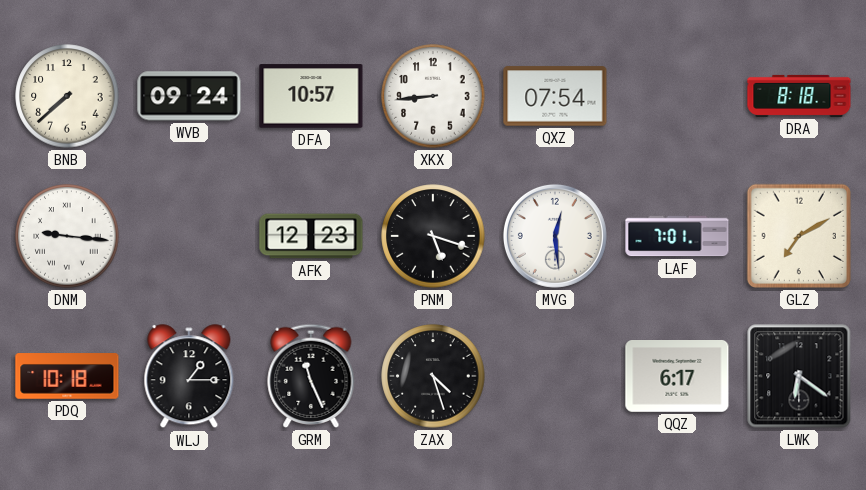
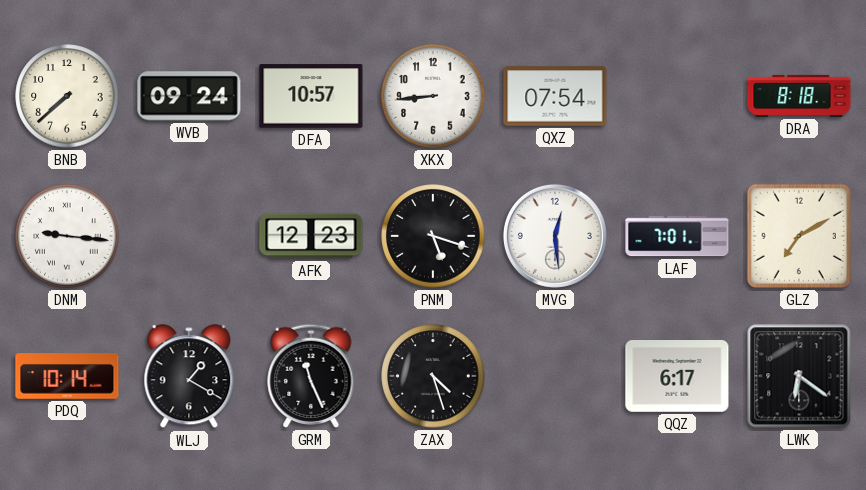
PDQ: 10:18 -> 10:14 (67, 376)
WLJ: 1:15 -> 1:20 (189, 377)
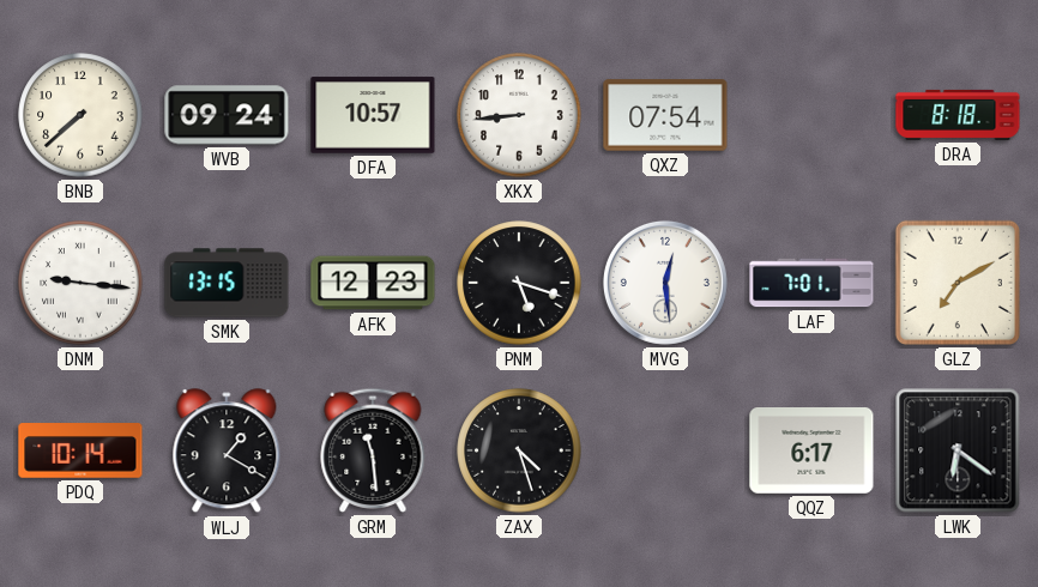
SMK: none -> 13:15 (227, 283)
GRM: 11:26 -> 11:29 (373, 450)
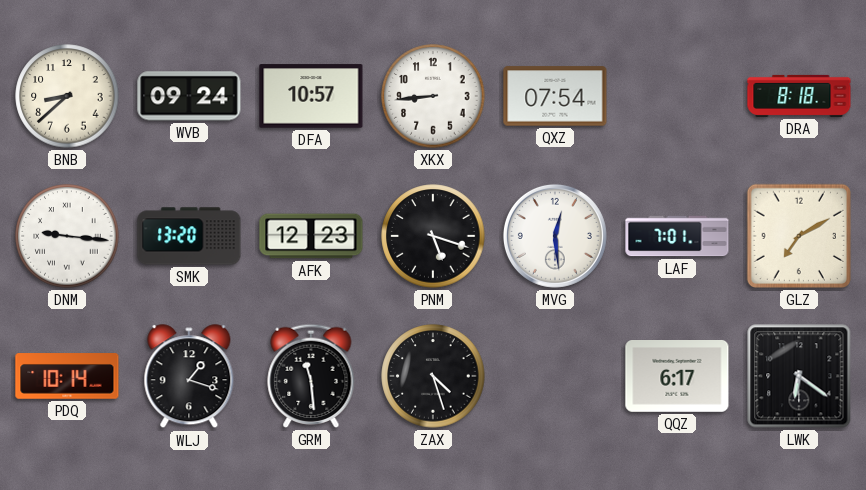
BNB: 7:38 -> 8:38 (67, 96)
SMK: 13:15 -> 13:20 (189, 236)
WLJ: 1:20 -> 1:18 (189, 377)
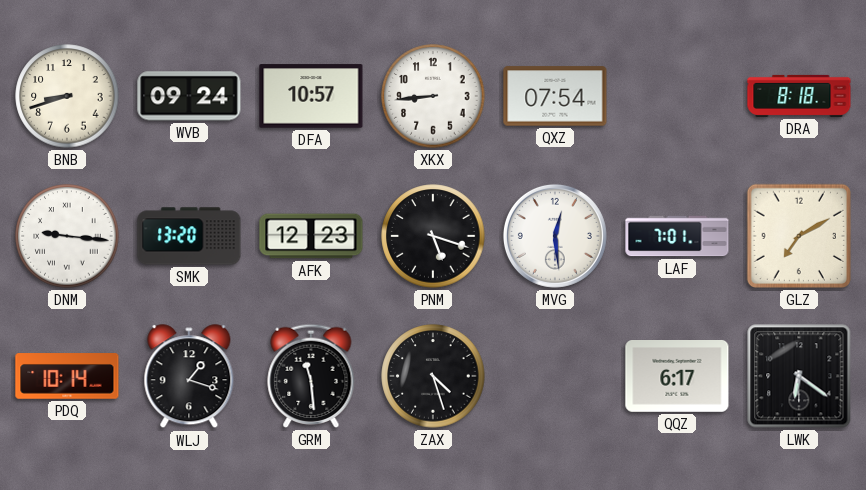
BNB: 8:38 -> 8:42 (67, 96)
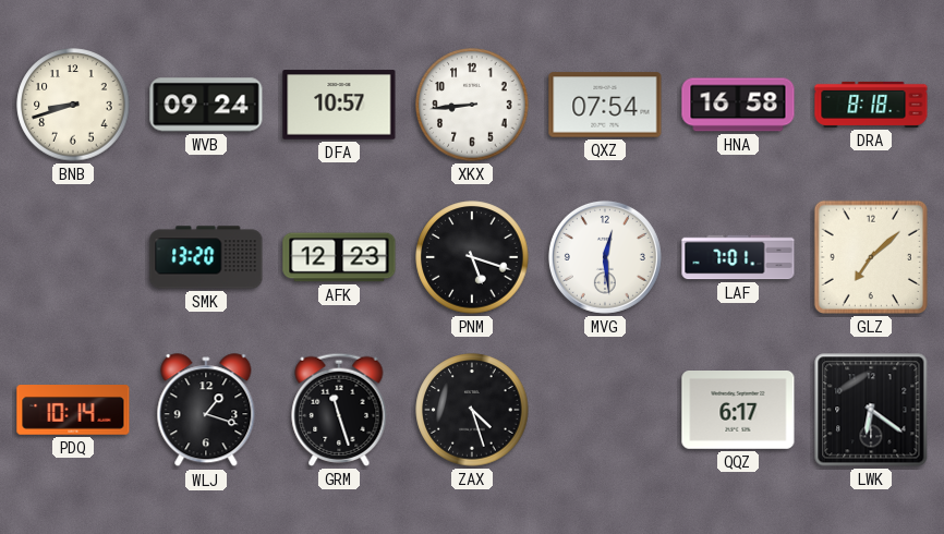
HNA: none -> 16:58 (738, 105)
DNM: 9:16 -> none (67, 236)
GLZ: 7:10 -> 7:08 (871, 257)
GRM: 11:29 -> 11:27 (339, 410)
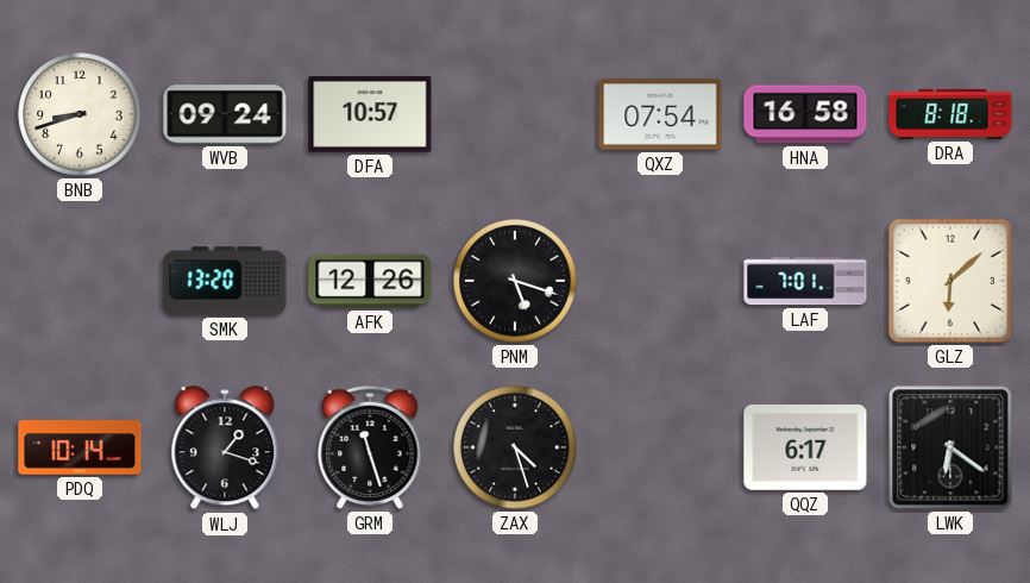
XKX: 8:44 -> none (472, 105)
AFK: 12:23 -> 12:26 (370, 281)
MVG: 12:29 -> none (605, 257)
GLZ: 7:08 -> 6:08 (950, 281)
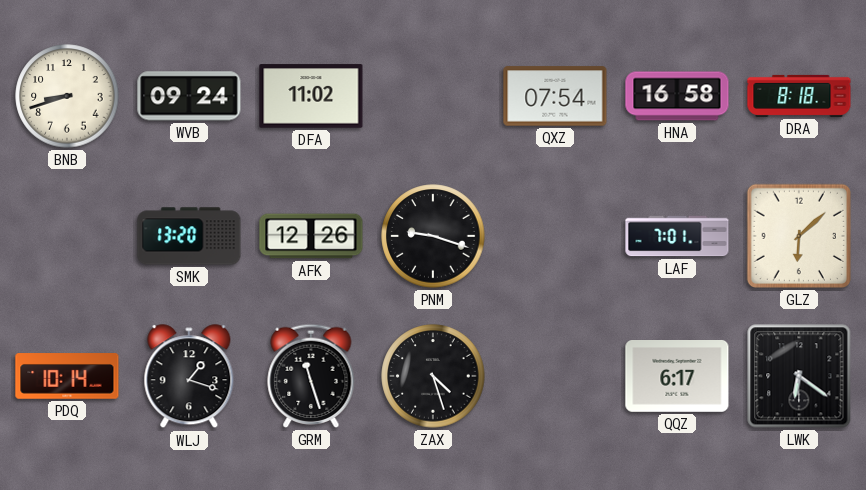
DFA: 10:57 -> 11:02 (311, 96)
PNM: 5:18 -> 9:18 (433, 236)
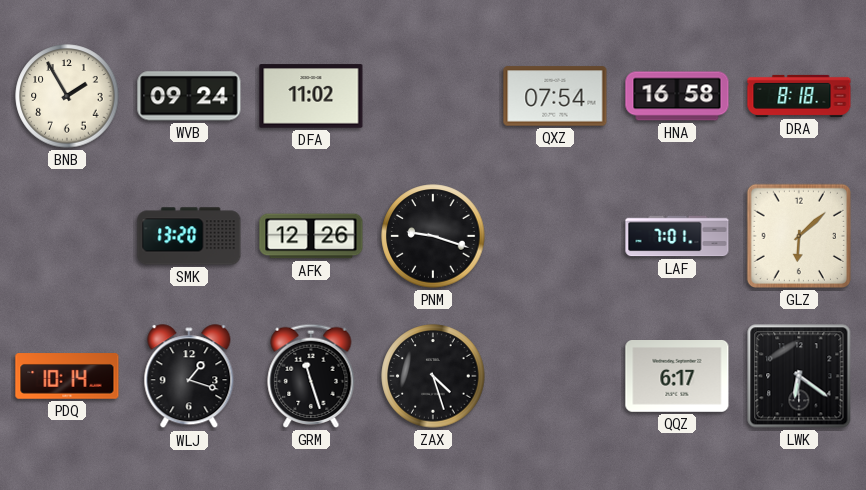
BNB: 8:42 -> 1:55 (67, 96)
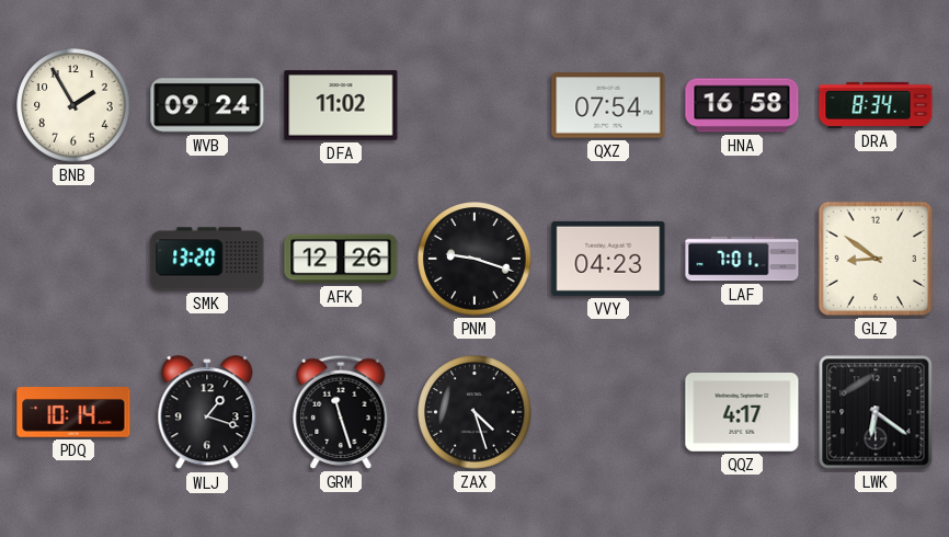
DRA: 8:18 -> 8:34 (876, 105)
VVY: none -> 04:23 (608, 259)
GLZ: 6:08 -> 8:51 (876, 259)
QQZ: 6:17 -> 4:17 (742, 413)
